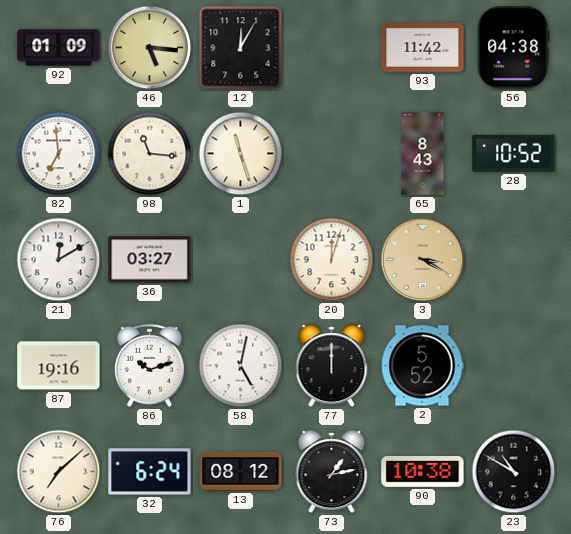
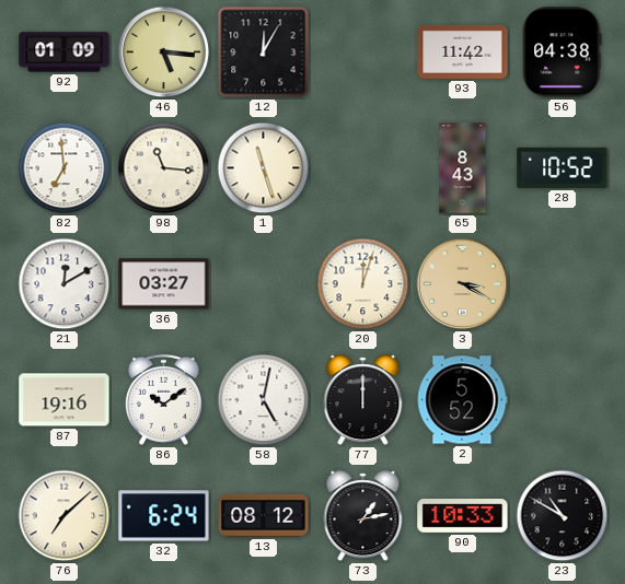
86: 10:12 -> 10:09 (163, 399)
90: 10:38 -> 10:33 (463, 516)
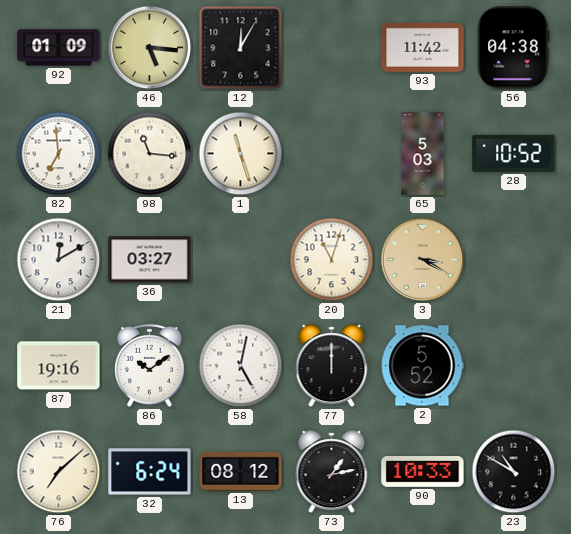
65: 8:43 -> 5:03 (423, 154)
20: 12:03 -> 11:03 (332, 260)
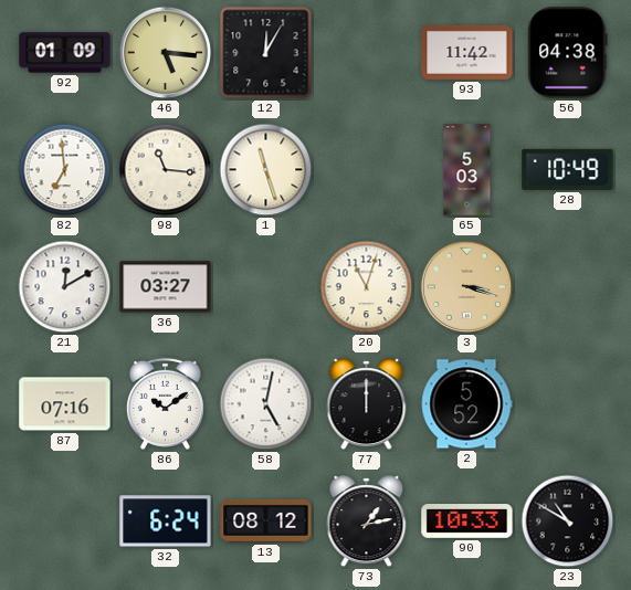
28: 10:52 -> 10:49 (568, 169)
3: 3:20 -> 3:18 (467, 287)
87: 19:16 -> 07:16 (65, 404)
76: 7:08 -> none (59, 472)
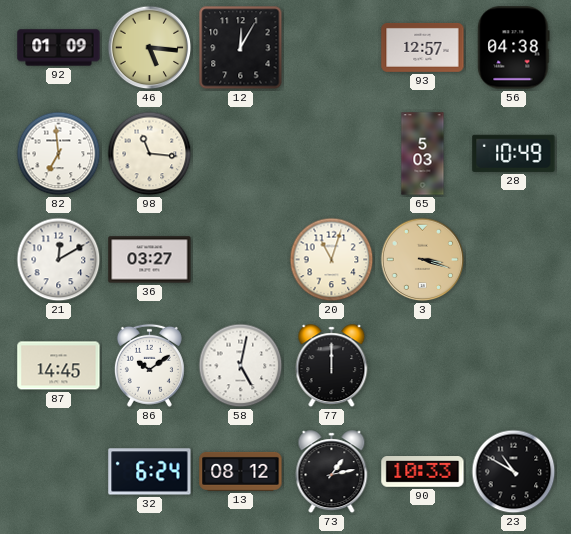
93: 11:42 -> 12:57 (423, 47)
1: 11:27 -> none (266, 170)
87: 07:16 -> 14:45 (59, 366)
2: 5:52 -> none (466, 404)
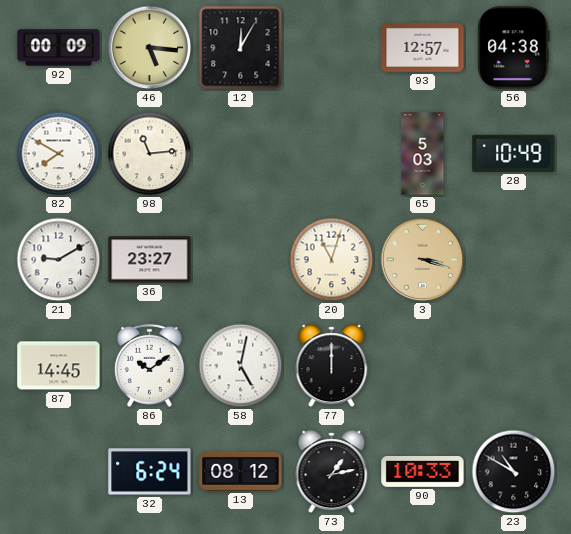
92: 01:09 -> 00:09 (59, 48)
82: 6:59 -> 7:50 (59, 154)
98: 11:16 -> 11:14 (150, 154)
21: 12:10 -> 9:10 (59, 260)
36: 03:27 -> 23:27 (150, 260)
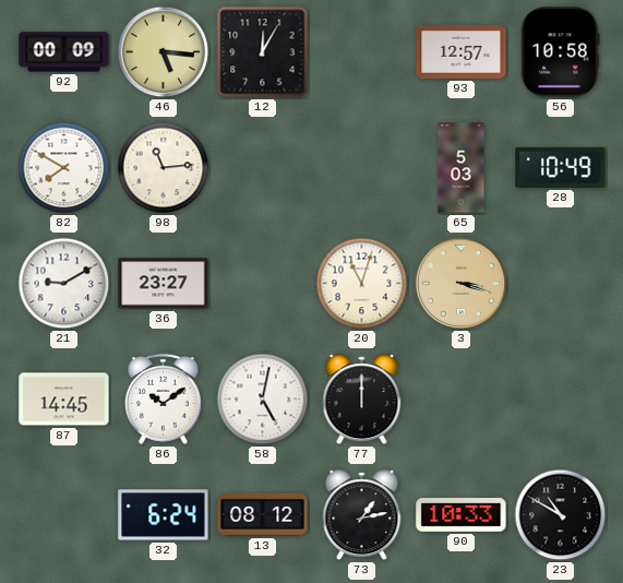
56: 04:38 -> 10:58 (561, 52)
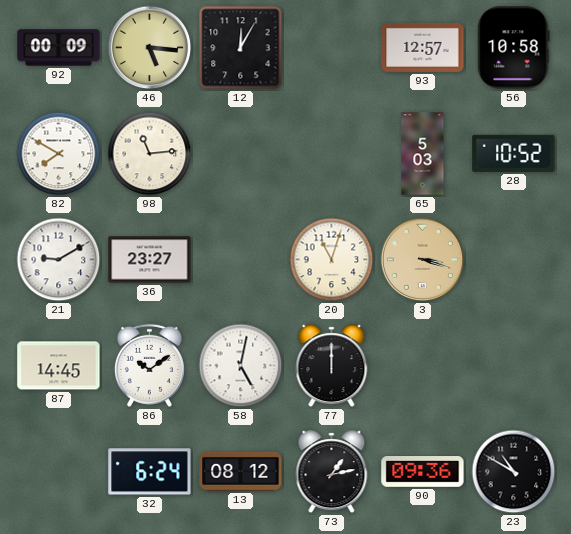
28: 10:49 -> 10:52 (514, 153)
90: 10:33 -> 09:36 (423, 472)
